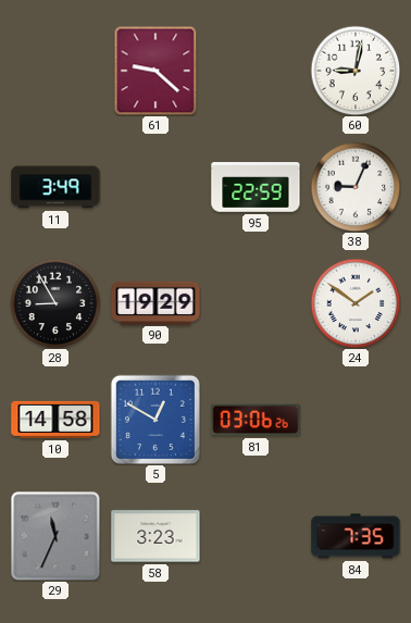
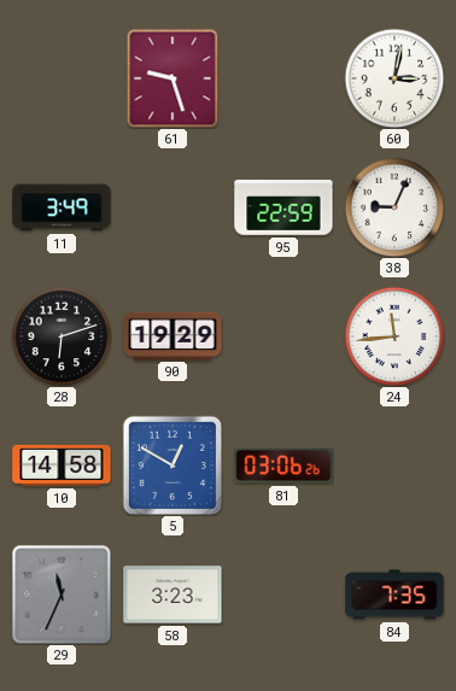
61: 9:22 -> 9:27 (173, 78)
60: 9:02 -> 3:02 (394, 78)
28: 8:55 -> 6:12 (62, 336)
24: 1:51 -> 11:44 (394, 336)
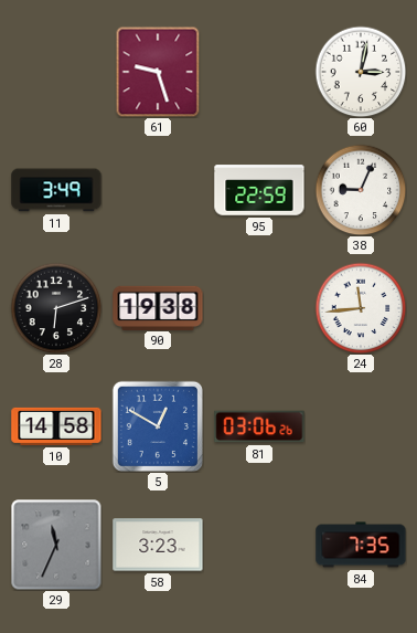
90: 19:29 -> 19:38 (158, 307)
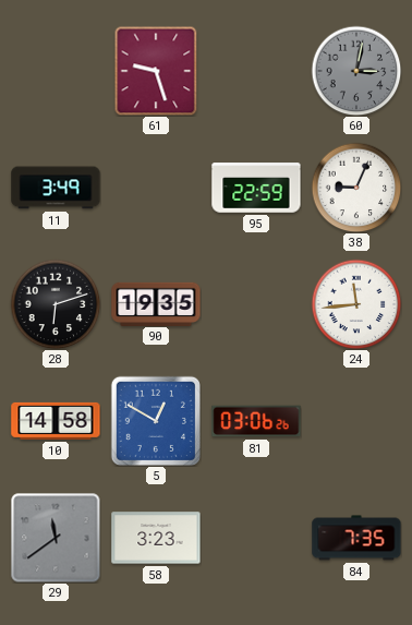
60 dial: white -> grey (356, 71)
90: 19:38 -> 19:35 (156, 303)
29: 11:34 -> 11:39 (56, 538)
